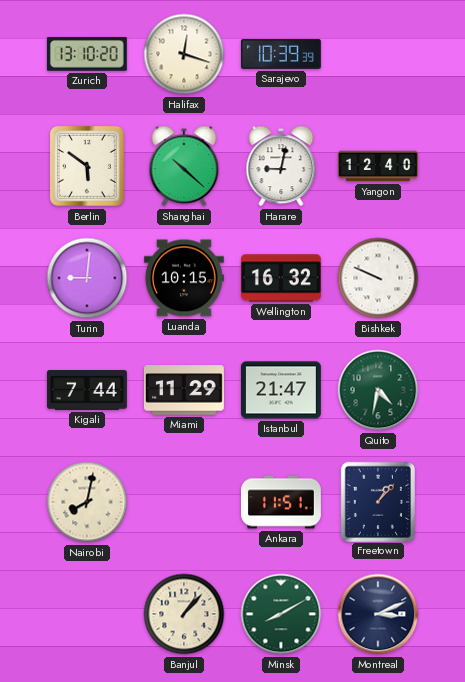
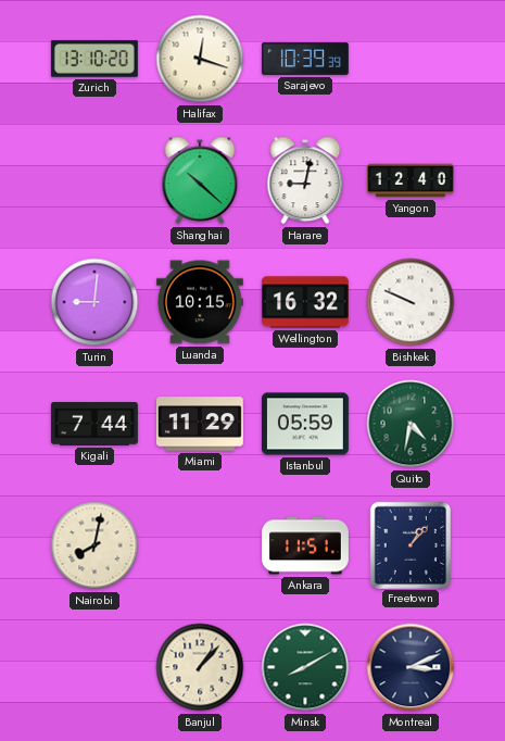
Berlin: 5:51 -> none (87, 166)
Istanbul: 21:47 -> 05:59 (305, 424)
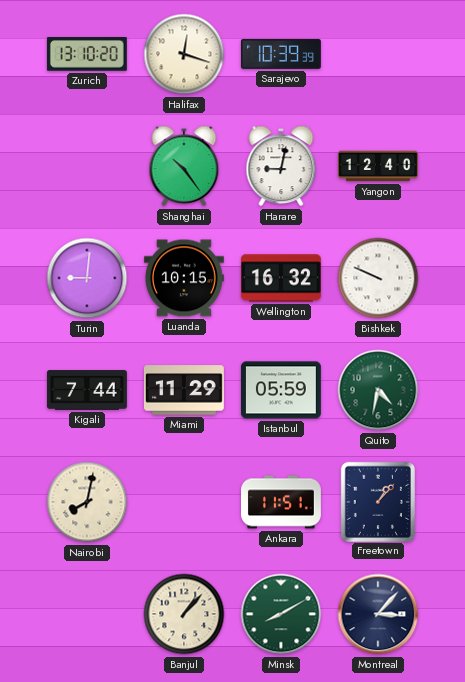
Shanghai: 10:22 -> 10:24 (184, 166)
Montreal: 3:11 -> 3:07 (378, 614)
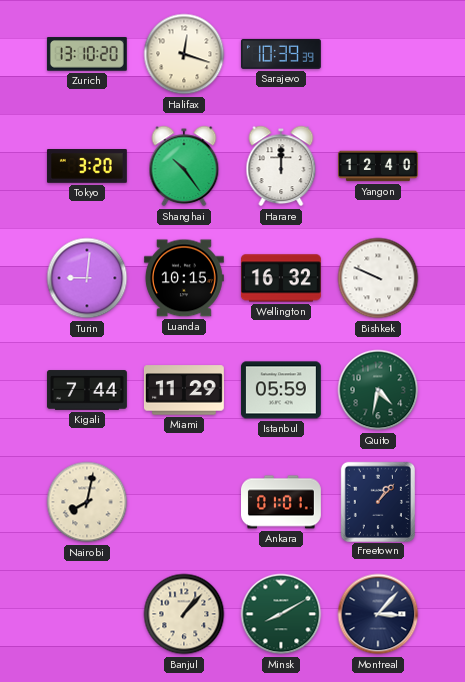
Tokyo: none -> 3:20 (87, 167)
Harare: 9:02 -> 12:00 (281, 166)
Ankara: 11:51 -> 01:01 (282, 502)
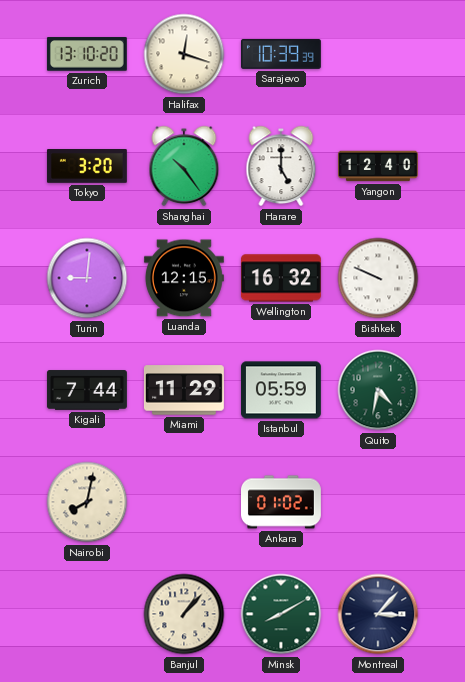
Harare: 12:00 -> 5:00 (281, 166)
Luanda: 10:15 -> 12:15 (184, 278)
Ankara: 01:01 -> 01:02 (282, 502)
Freetown: 1:07 -> none (377, 501)
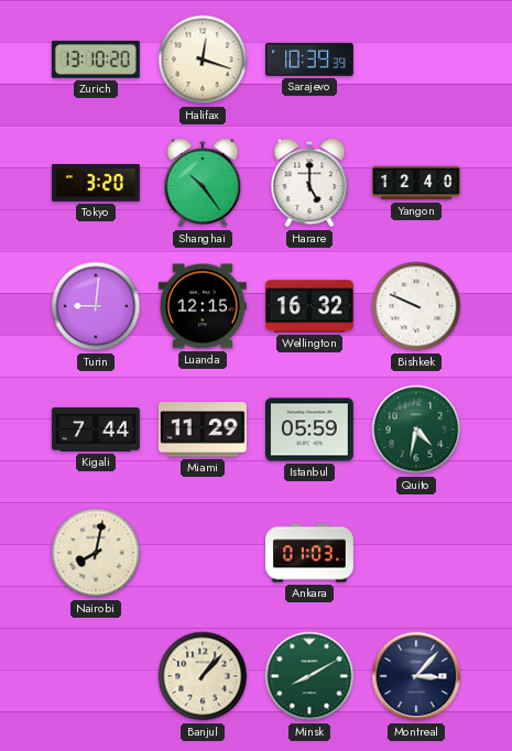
Ankara: 01:02 -> 01:03 (311, 553)
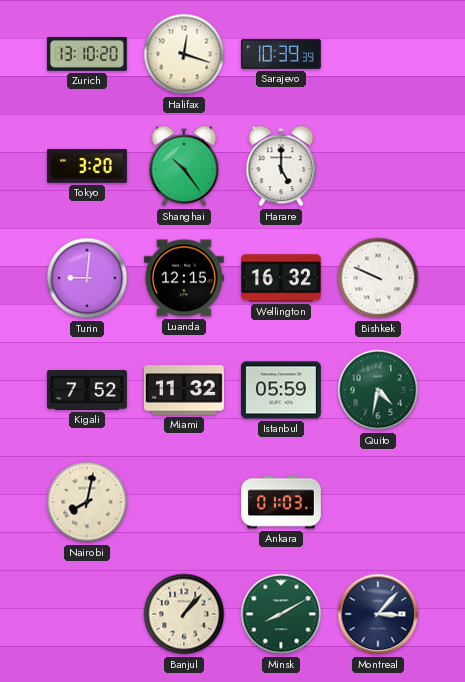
Yangon: 12:40 -> none (416, 183)
Kigali: 7:44 -> 7:52 (87, 390)
Miami: 11:29 -> 11:32 (184, 390)
